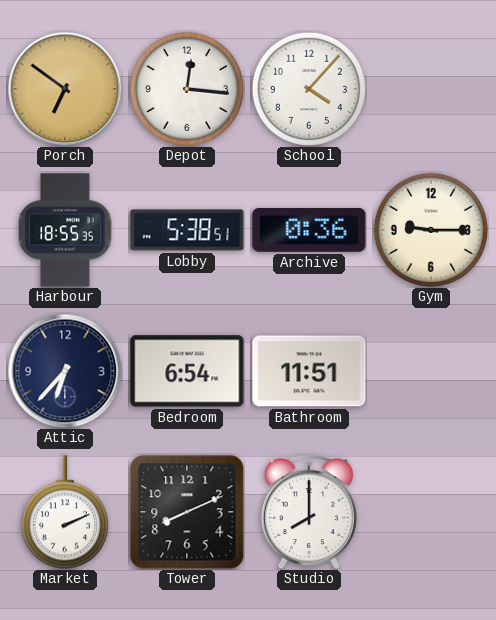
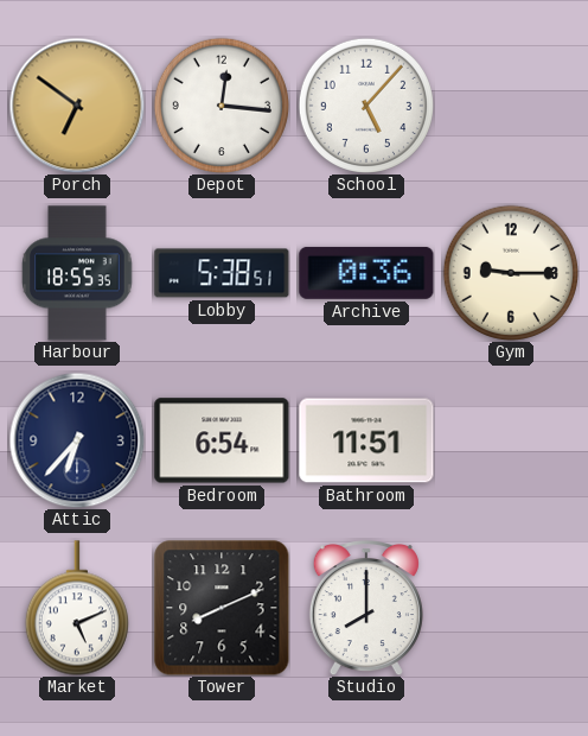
School: 4:07 -> 5:07 (366, 106)
Market: 2:11 -> 5:11 (77, 608)
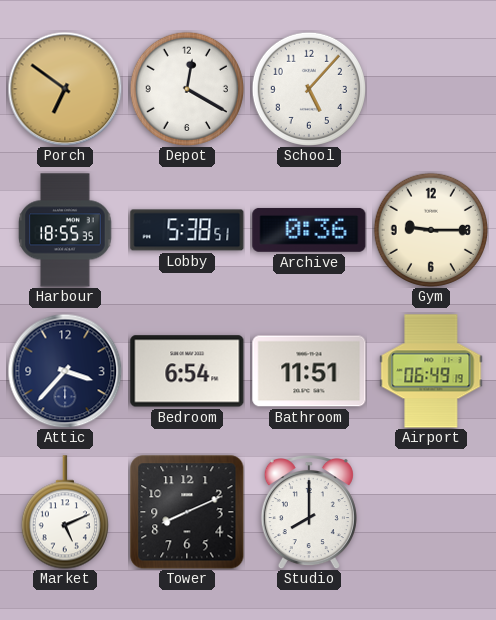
Depot: 12:16 -> 12:20 (187, 89)
Attic: 6:37 -> 3:37 (65, 371)
Airport: none -> 06:49 (431, 371)
